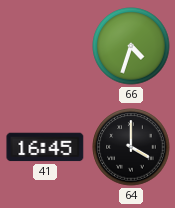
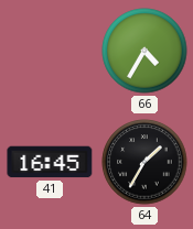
66: 4:33 -> 4:35 (144, 51)
64: 4:00 -> 1:35 (144, 162)
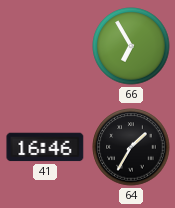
66: 4:35 -> 6:55 (131, 46)
41: 16:45 -> 16:46 (45, 147)
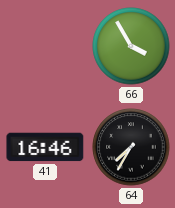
66: 6:55 -> 3:55 (131, 46)
64: 1:35 -> 7:35 (131, 147)
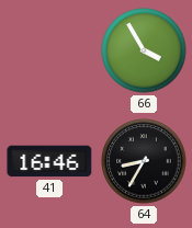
64: 7:35 -> 8:35 (144, 161)
